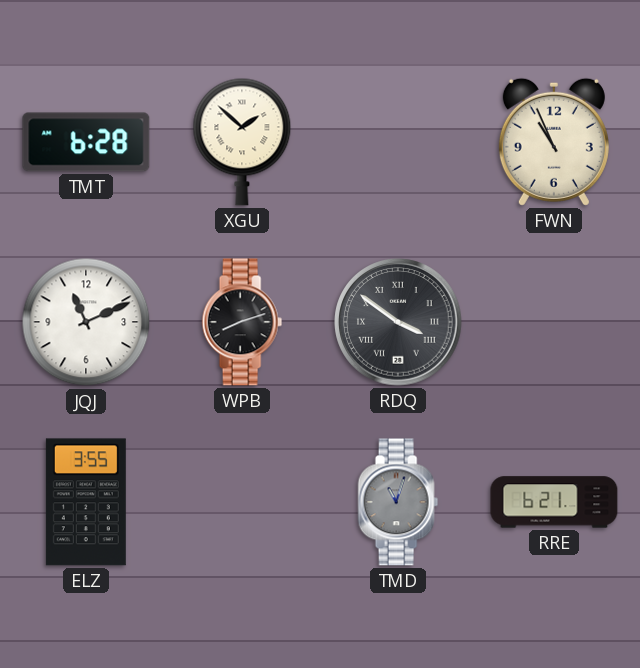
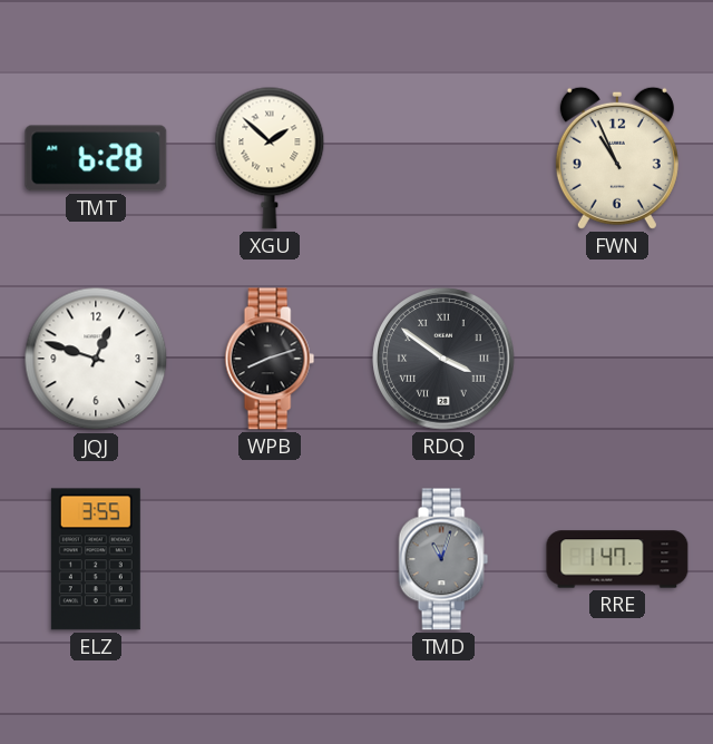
JQJ: 11:11 -> 12:48 (96, 359)
RRE: 6:21 -> 1:47 (617, 559)
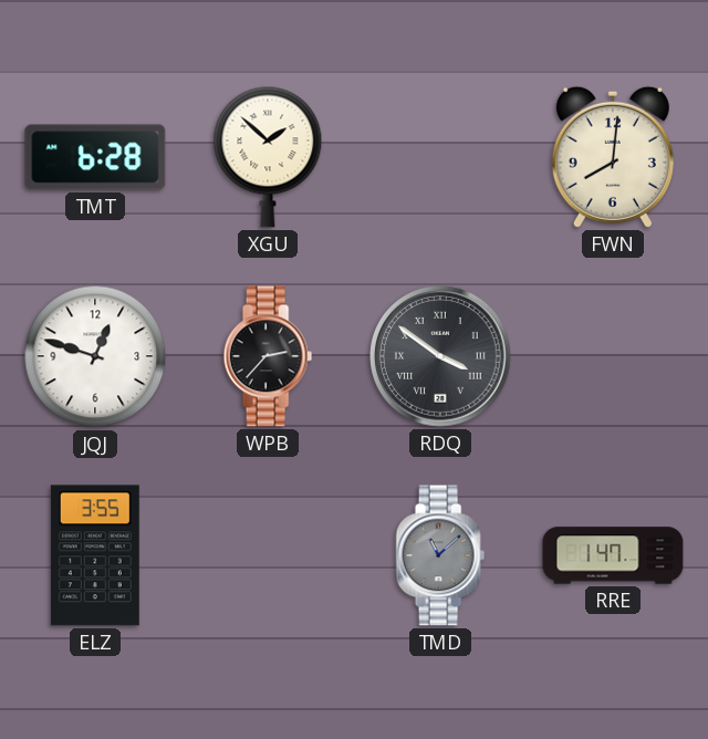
FWN: 10:56 -> 8:01 (613, 157)
WPB: 8:12 -> 2:37 (268, 356)
TMD: 11:03 -> 11:08 (440, 555)
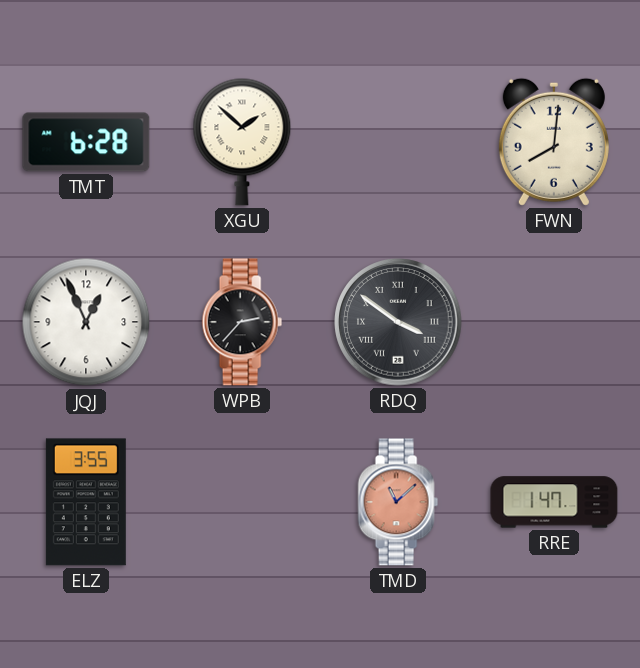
JQJ: 12:48 -> 12:56 (86, 322)
TMD dial: grey -> salmon (398, 502)
